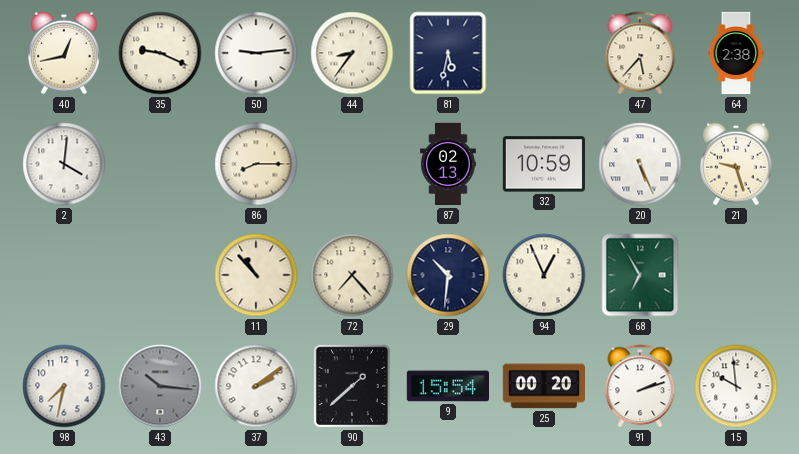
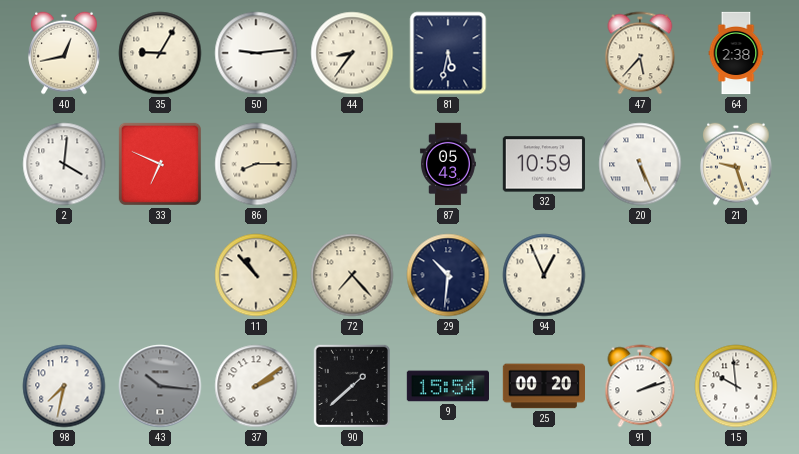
35: 9:19 -> 9:05 (160, 53)
33: none -> 6:49 (160, 164)
87: 02:13 -> 05:43 (448, 164)
68: 6:55 -> none (640, 275)
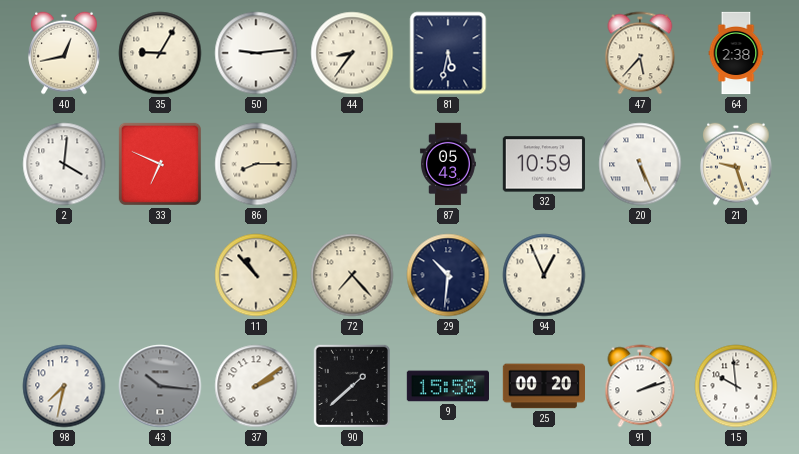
9: 15:54 -> 15:58 (447, 386)
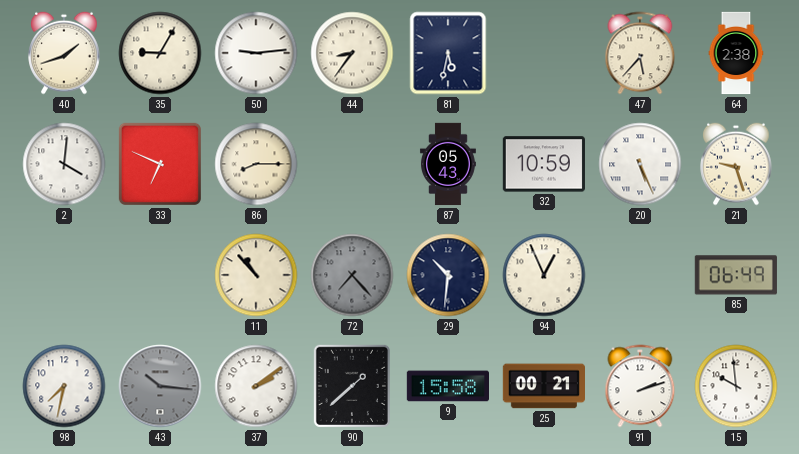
40: 12:43 -> 1:42 (64, 53)
72 dial: cream -> grey (352, 275)
85: none -> 06:49 (736, 275)
25: 00:20 -> 00:21 (543, 386)
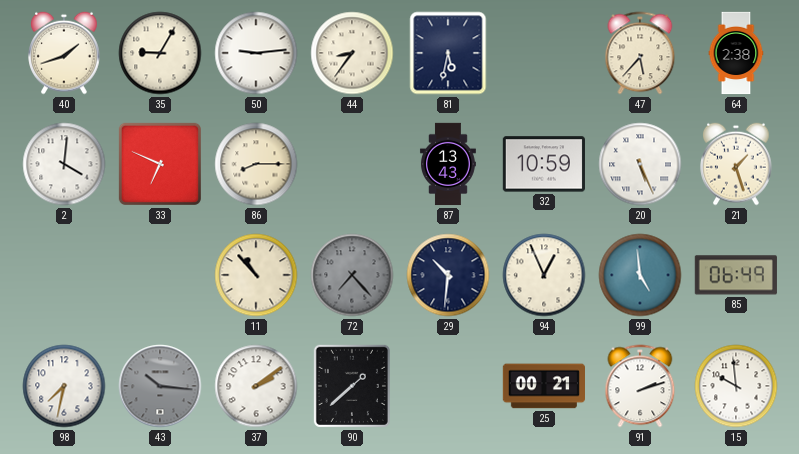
87: 05:43 -> 13:43 (448, 164)
21: 9:27 -> 1:27 (736, 164)
99: none -> 4:59 (640, 275)
9: 15:58 -> none (447, 386)
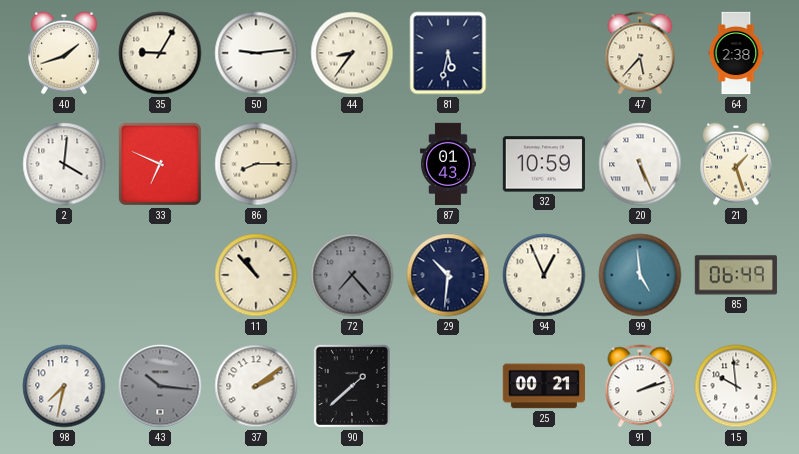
87: 13:43 -> 01:43 (448, 164)
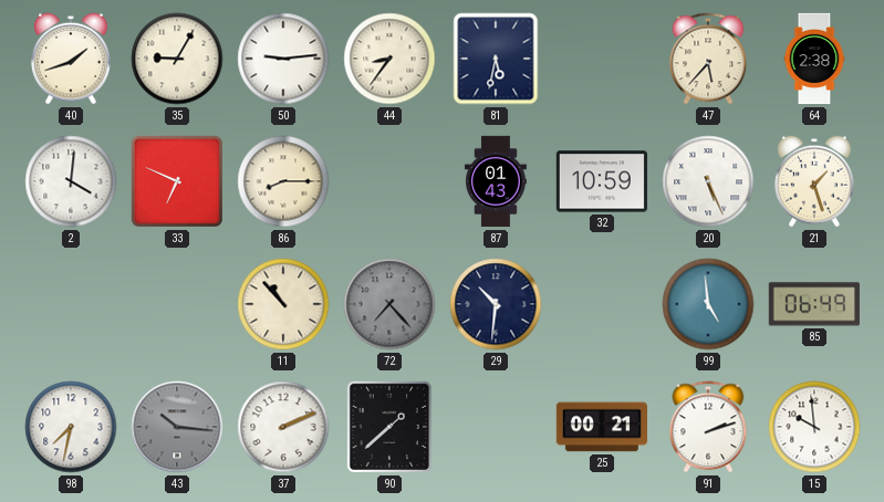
94: 12:56 -> none (544, 275)
37: 2:09 -> 2:11 (283, 427)
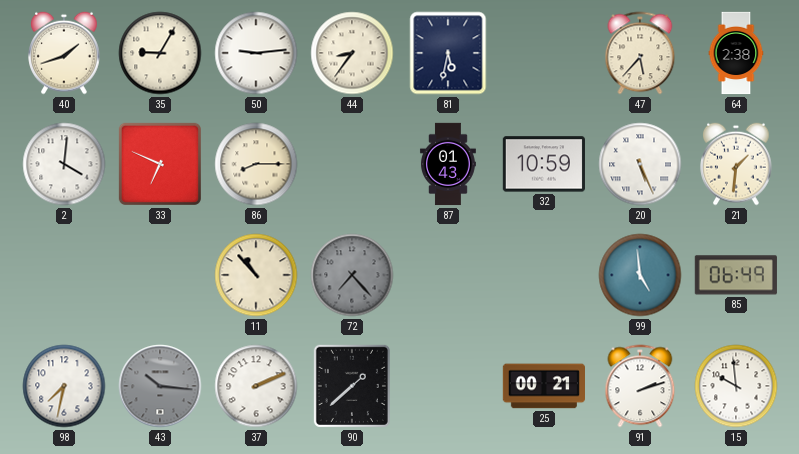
21: 1:27 -> 1:31 (736, 164)
29: 10:31 -> none (496, 304)
